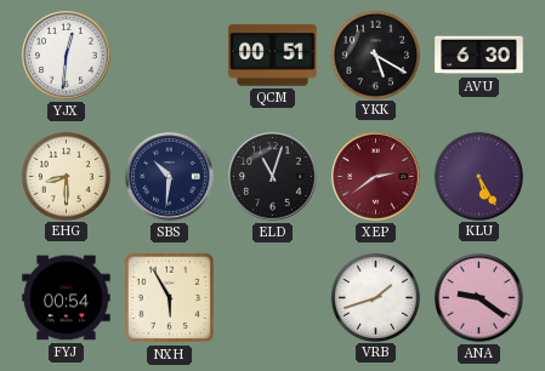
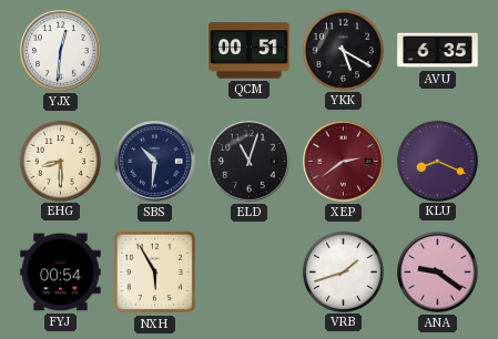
AVU: 6:30 -> 6:35 (438, 51)
KLU: 5:25 -> 8:19 (437, 161)
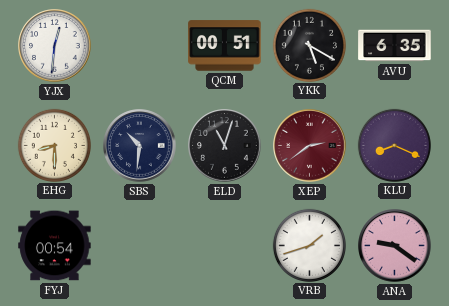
NXH: 5:55 -> none (155, 273)
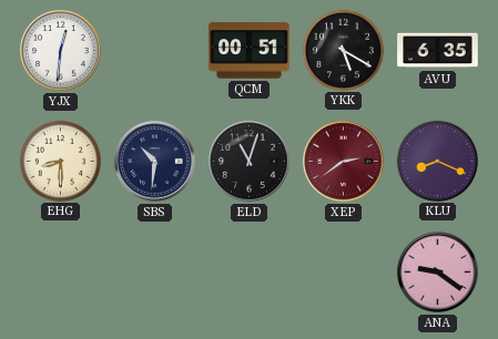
FYJ: 00:54 -> none (55, 246)
VRB: 1:42 -> none (309, 245)
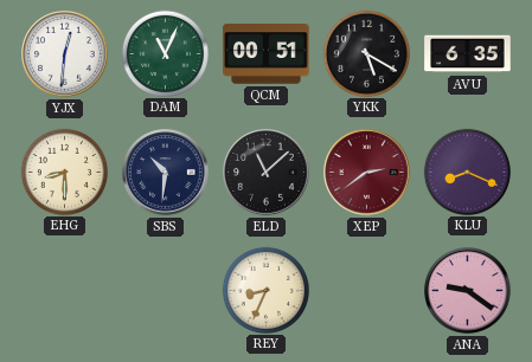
DAM: none -> 11:04 (165, 53)
ELD: 11:03 -> 11:08 (267, 173)
REY: none -> 8:34 (265, 290)
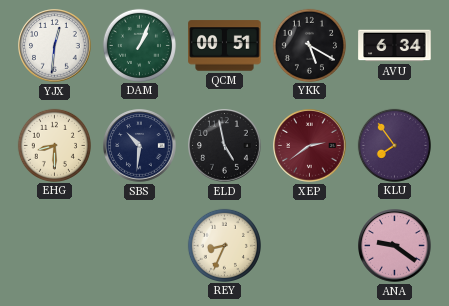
DAM: 11:04 -> 1:04 (139, 45)
AVU: 6:35 -> 6:34 (395, 46)
ELD: 11:08 -> 4:58 (225, 146)
KLU: 8:19 -> 7:54 (394, 145)
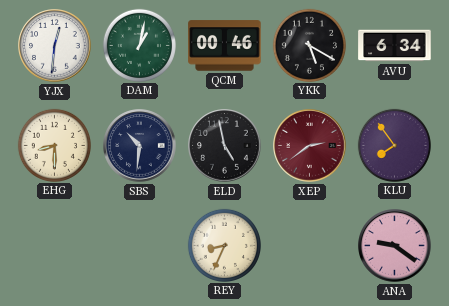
DAM: 1:04 -> 1:02 (139, 45)
QCM: 00:51 -> 00:46 (225, 46)
